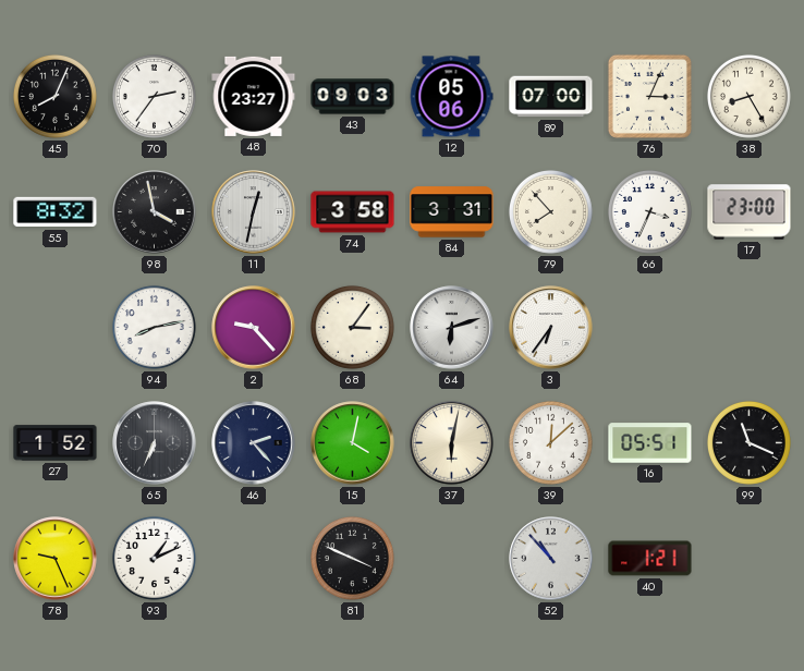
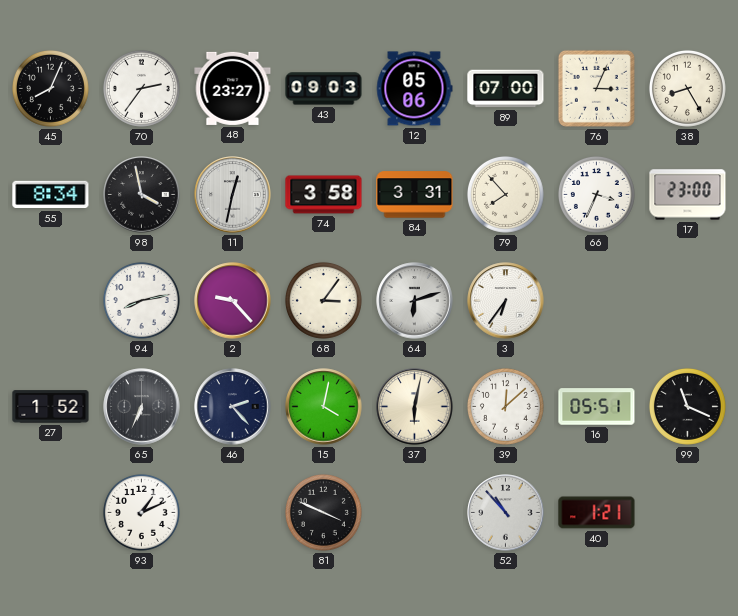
55: 8:32 -> 8:34 (51, 195)
78: 9:26 -> none (56, 559)
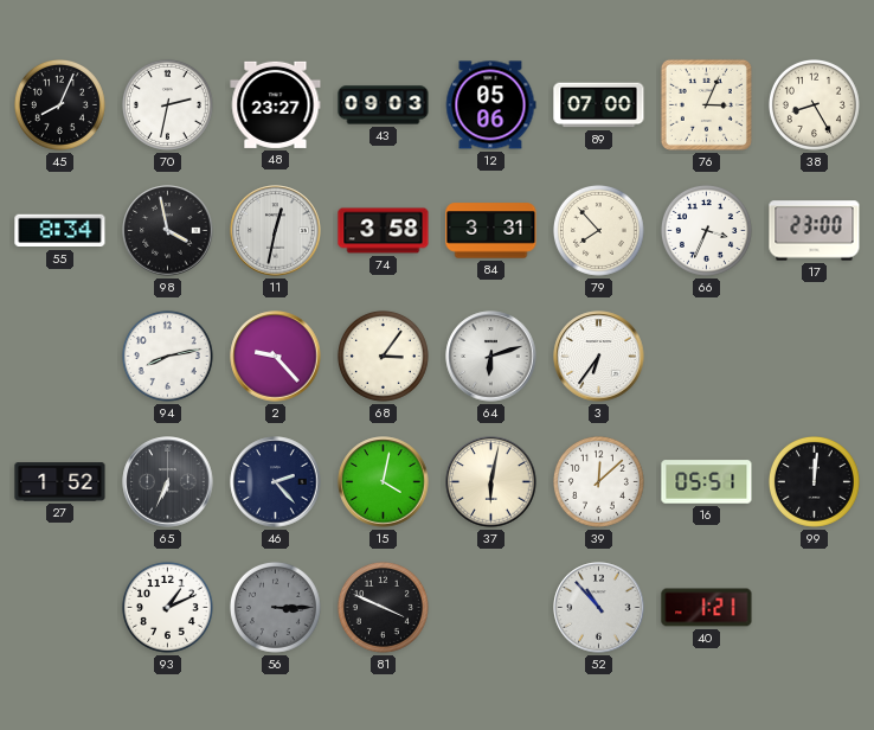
70: 2:36 -> 2:32 (167, 104)
99: 11:19 -> 12:01 (814, 481)
56: none -> 3:15 (275, 607)
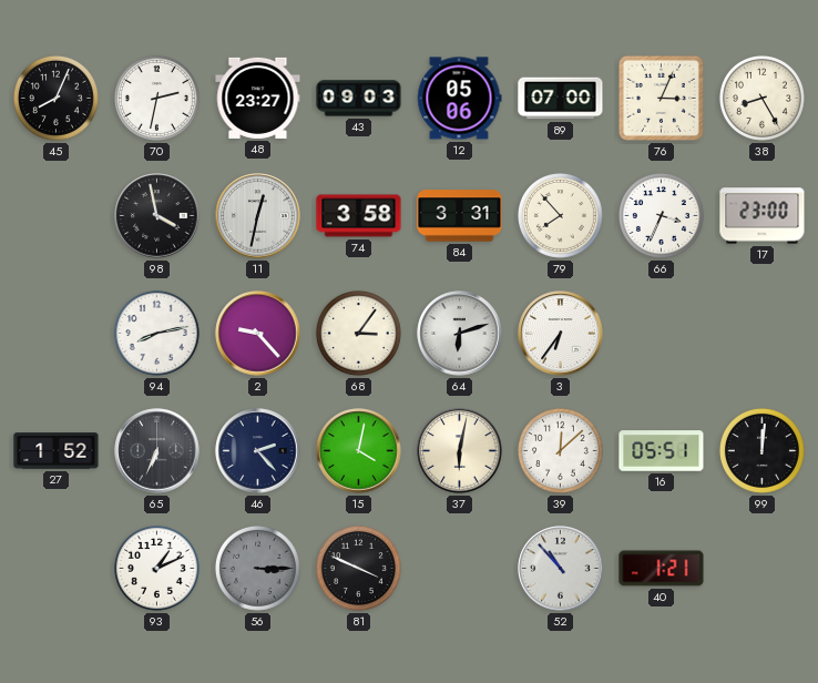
55: 8:34 -> none (60, 231)
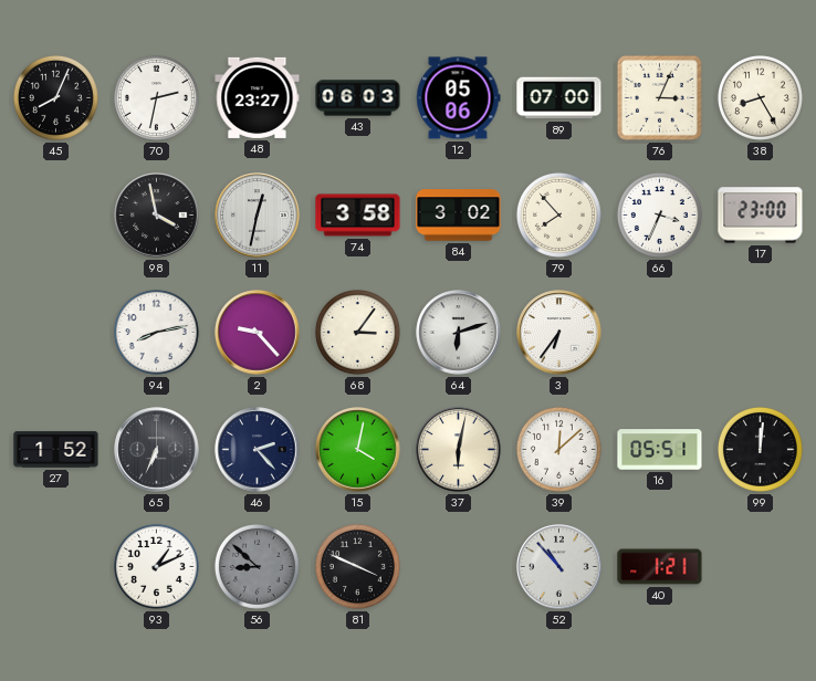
43: 09:03 -> 06:03 (358, 98)
84: 3:31 -> 3:02 (459, 216)
56: 3:15 -> 8:52 (257, 566)
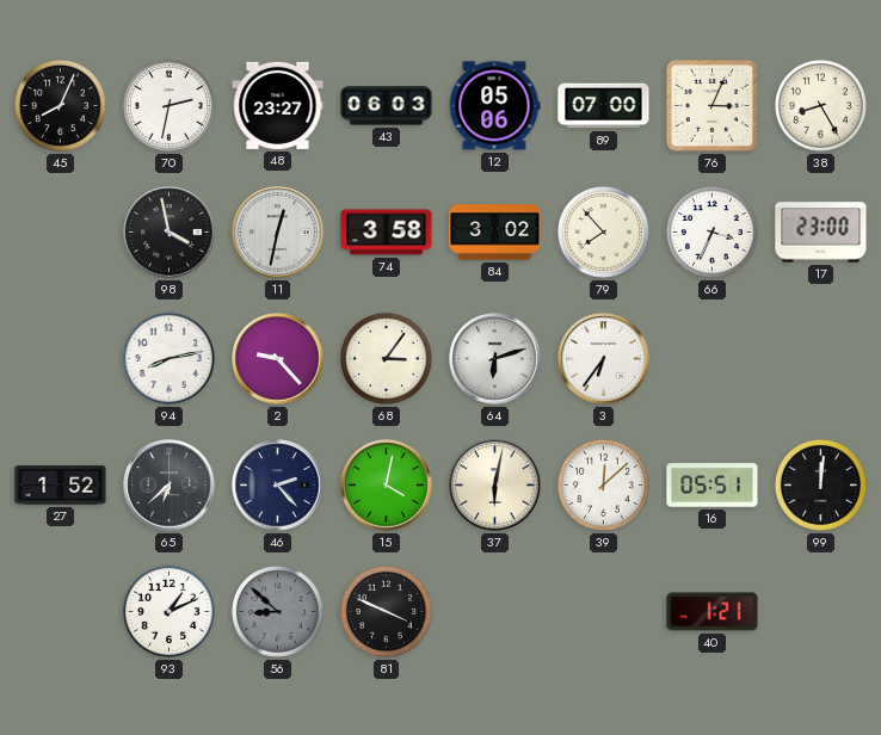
65: 6:34 -> 6:38 (170, 486)
52: 10:53 -> none (559, 567)
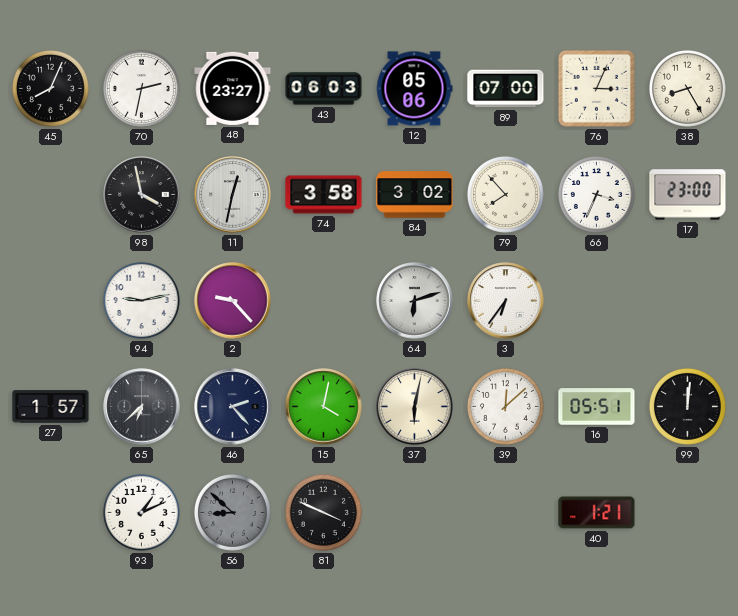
94: 8:13 -> 9:13 (141, 300)
68: 3:06 -> none (386, 358)
27: 1:52 -> 1:57 (51, 407)
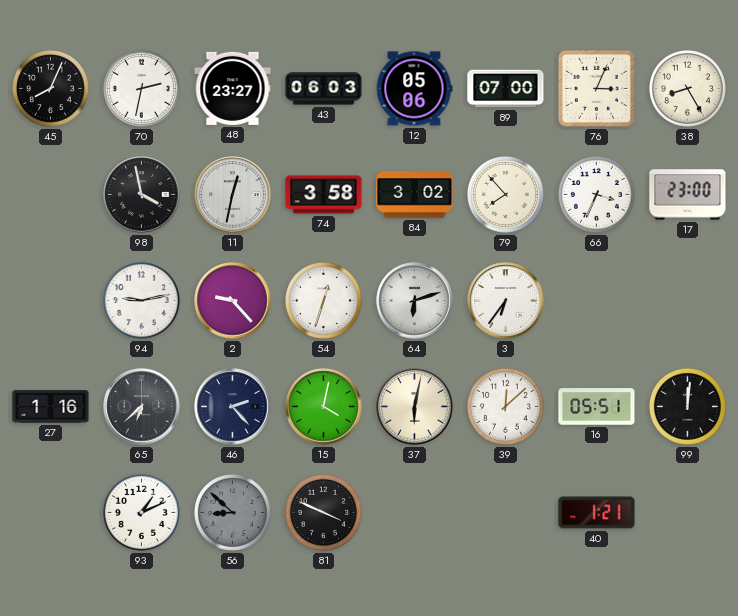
54: none -> 12:33 (323, 300)
27: 1:57 -> 1:16 (51, 407)
